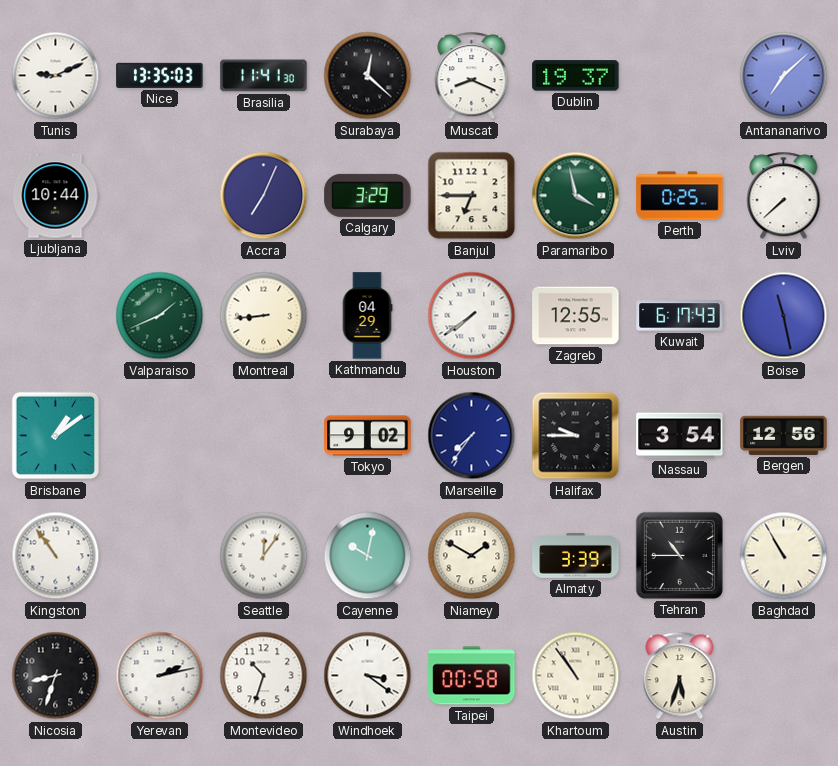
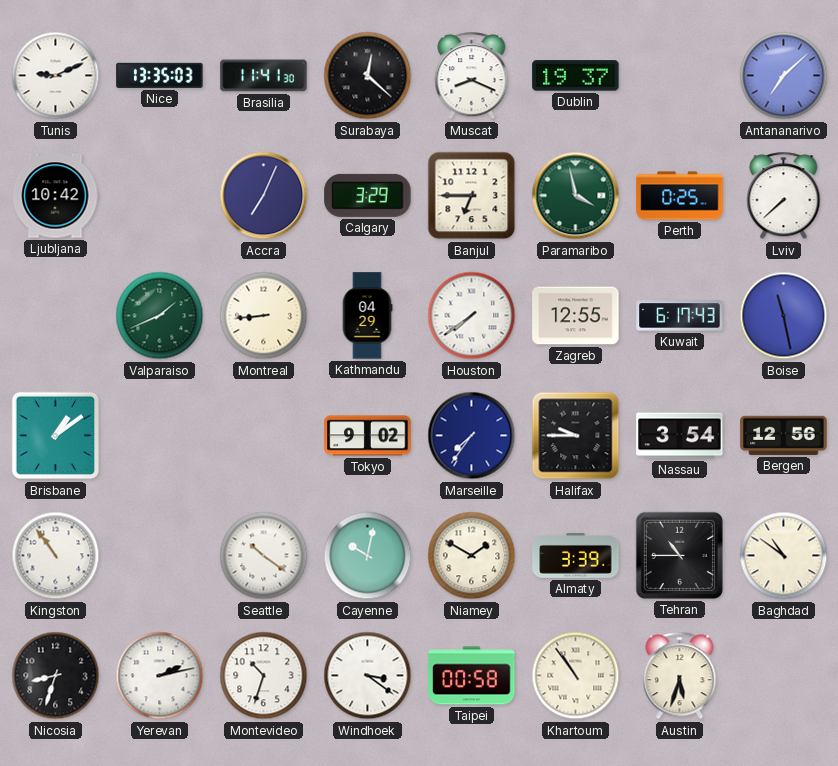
Ljubljana: 10:44 -> 10:42 (55, 196)
Seattle: 12:06 -> 10:21 (264, 556)
Baghdad: 10:55 -> 10:51 (784, 556)
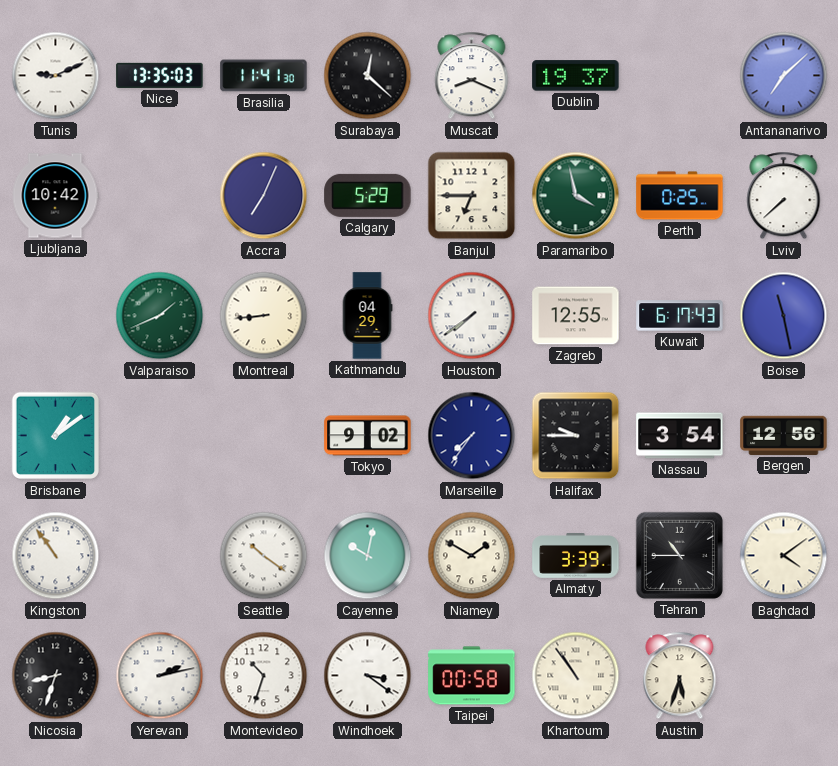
Calgary: 3:29 -> 5:29 (368, 195)
Baghdad: 10:51 -> 4:09 (784, 556)
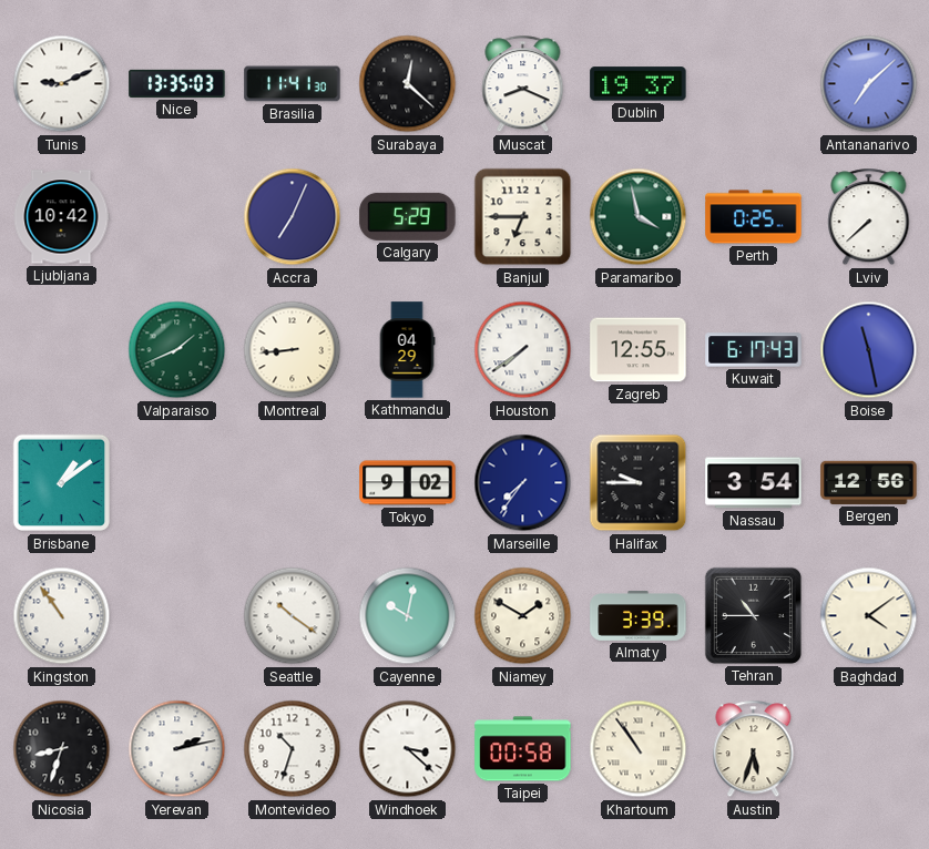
Windhoek: 3:21 -> 3:22 (408, 749)
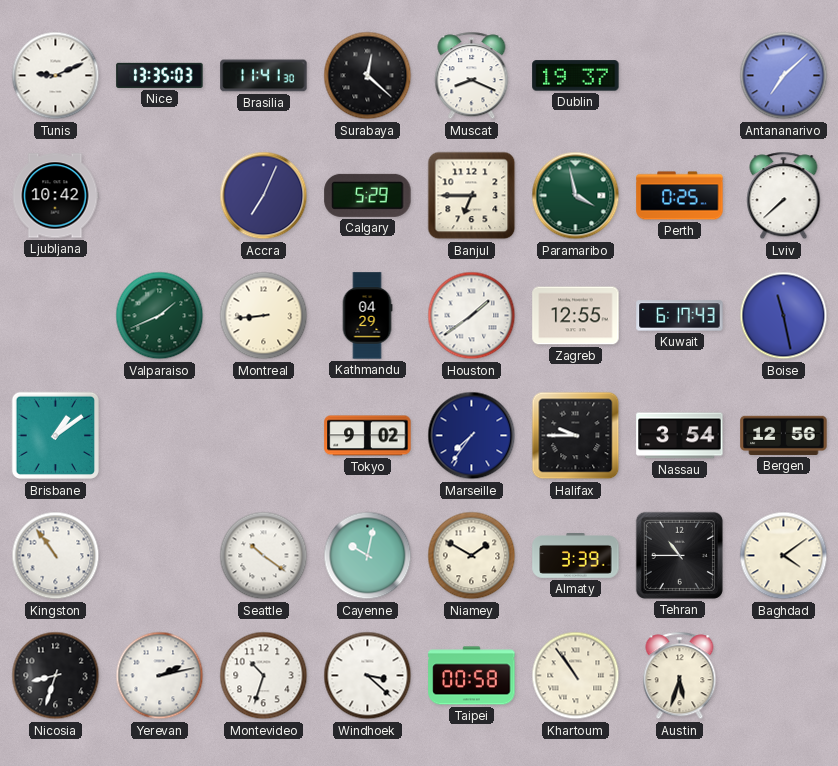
Houston: 7:39 -> 1:39 (472, 316)
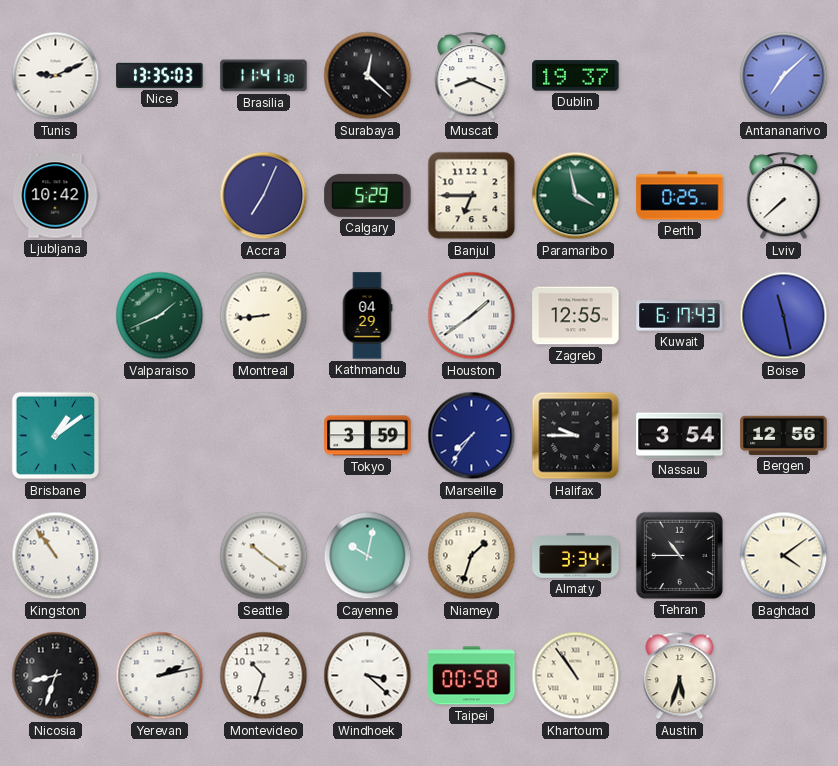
Tokyo: 9:02 -> 3:59 (368, 436)
Niamey: 1:50 -> 1:33 (472, 556)
Almaty: 3:39 -> 3:34 (576, 556)
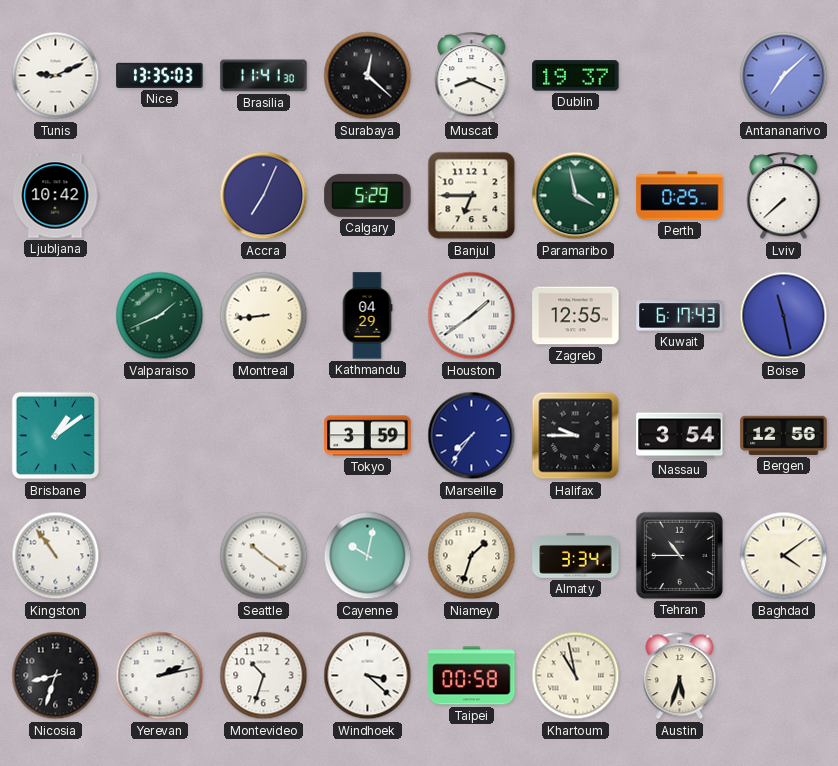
Khartoum: 10:54 -> 10:58 (576, 676)
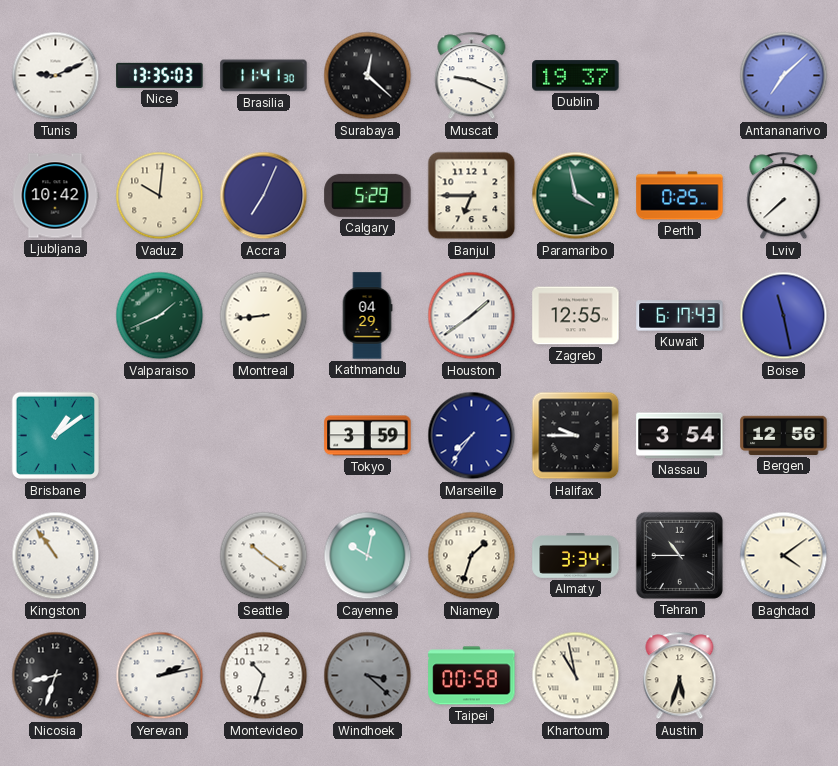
Muscat: 8:19 -> 9:19 (472, 76)
Vaduz: none -> 10:01 (160, 196)
Windhoek dial: white -> grey (368, 676)
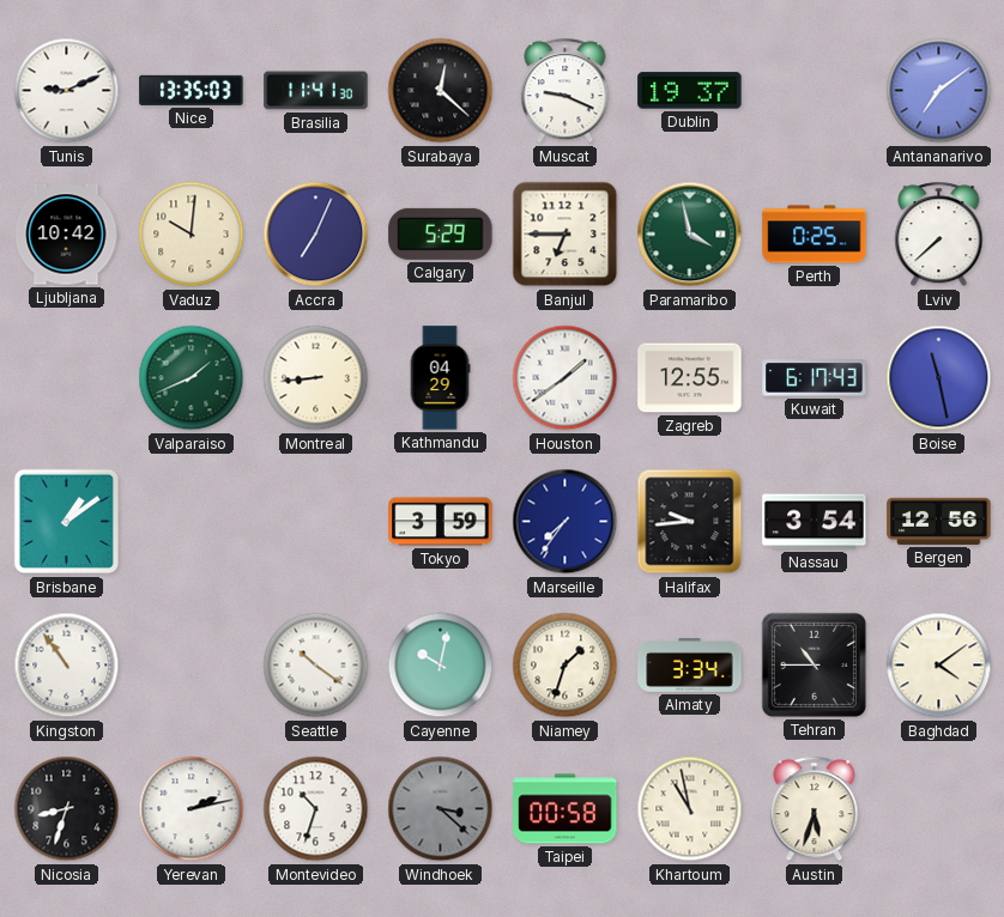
Antananarivo: 7:08 -> 7:09 (939, 91)
Halifax: 9:45 -> 9:44 (690, 522)
